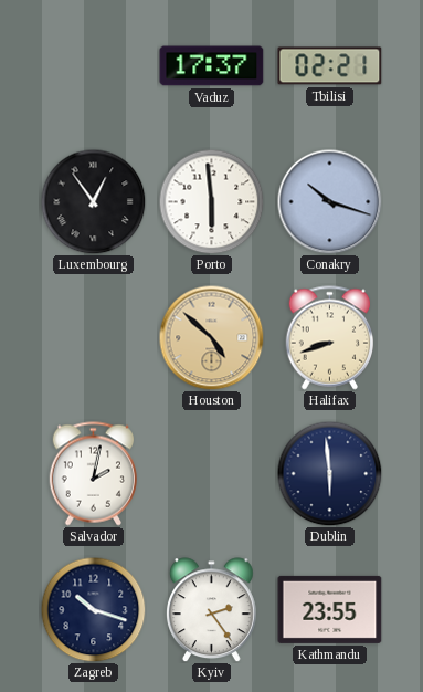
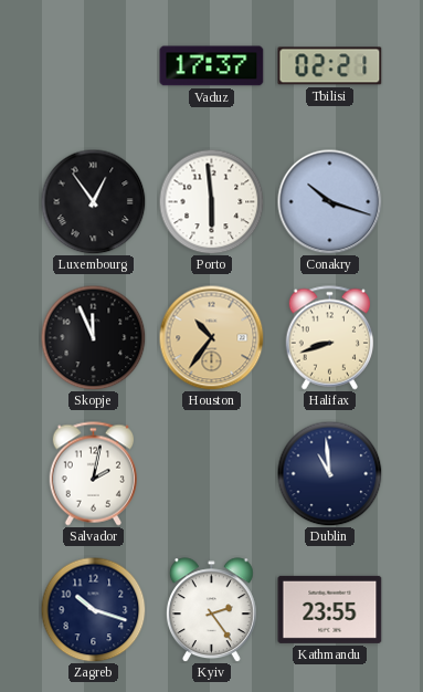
Skopje: none -> 11:56 (93, 337)
Houston: 4:52 -> 10:36 (211, 337)
Dublin: 5:59 -> 10:59 (329, 473)
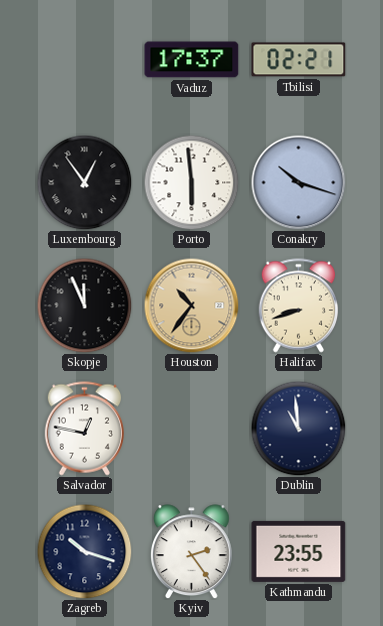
Salvador: 2:02 -> 12:47 (84, 429)
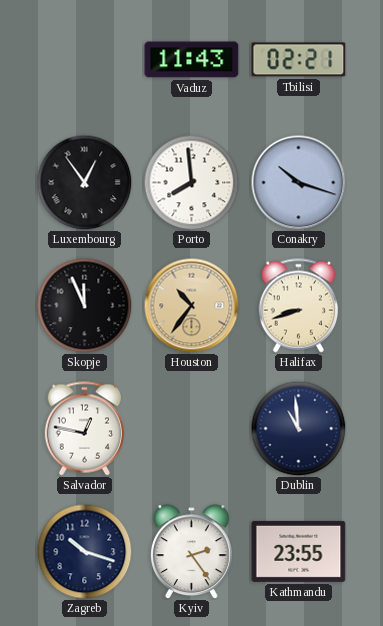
Vaduz: 17:37 -> 11:43 (192, 60)
Porto: 5:59 -> 7:59 (191, 182)
